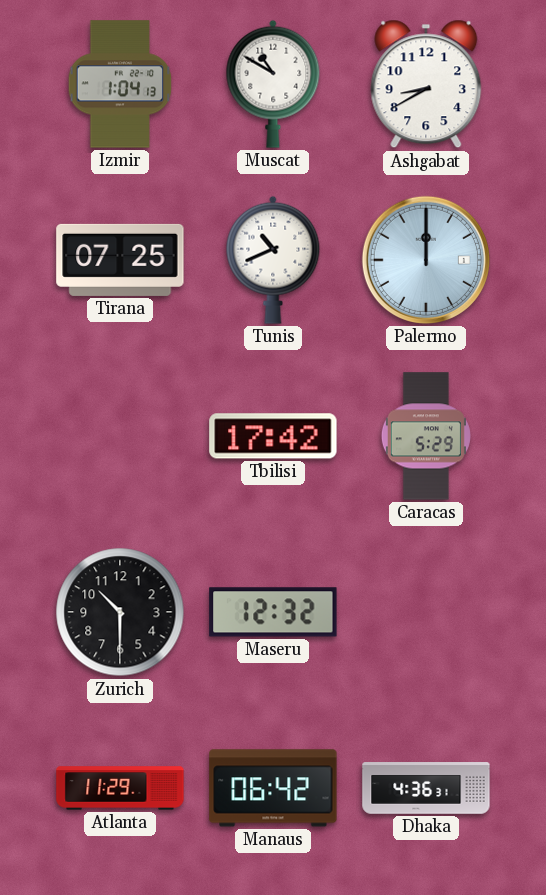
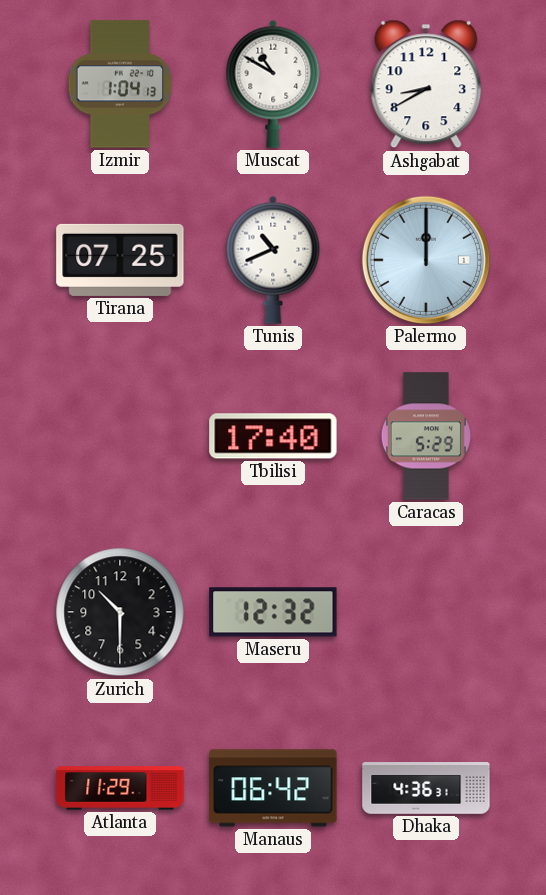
Tbilisi: 17:42 -> 17:40 (273, 436)
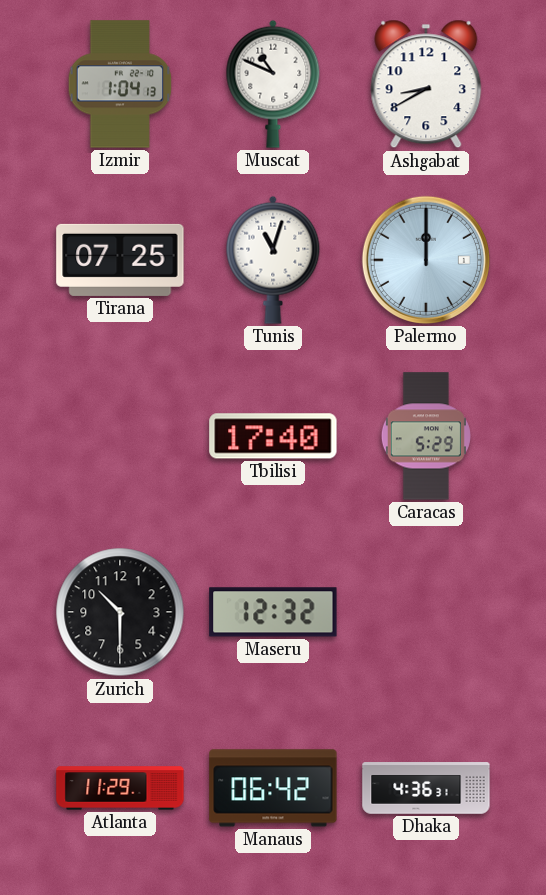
Muscat: 10:50 -> 10:49 (273, 84)
Tunis: 10:41 -> 11:03 (273, 260)
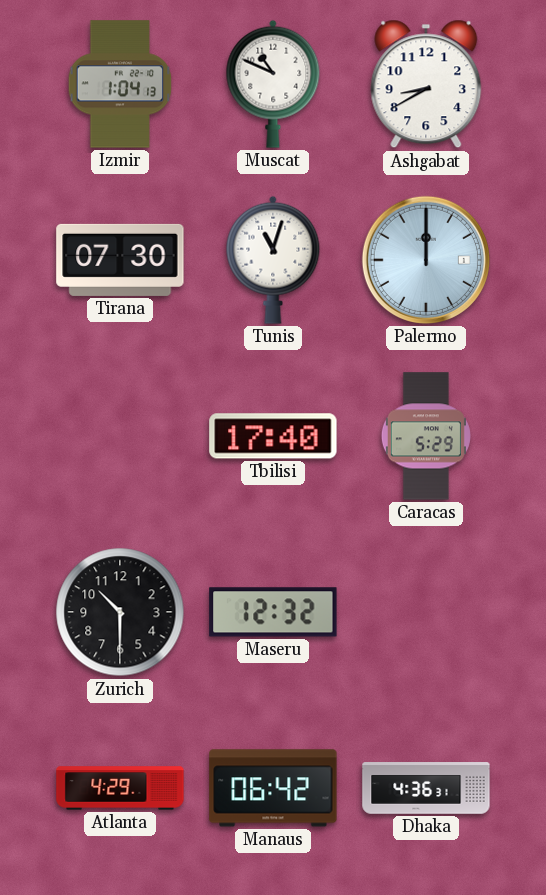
Tirana: 07:25 -> 07:30 (120, 260)
Atlanta: 11:29 -> 4:29 (120, 788)
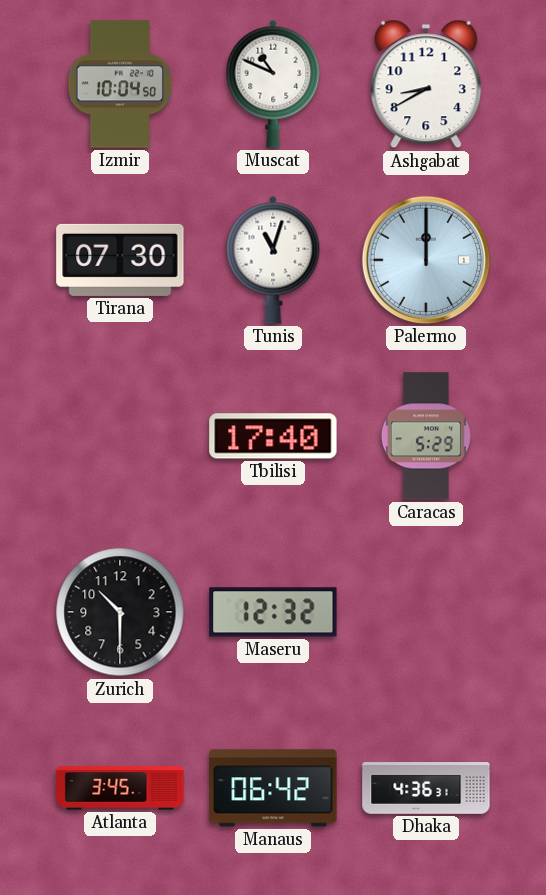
Izmir: 1:04 -> 10:04 (120, 84)
Atlanta: 4:29 -> 3:45 (120, 788)
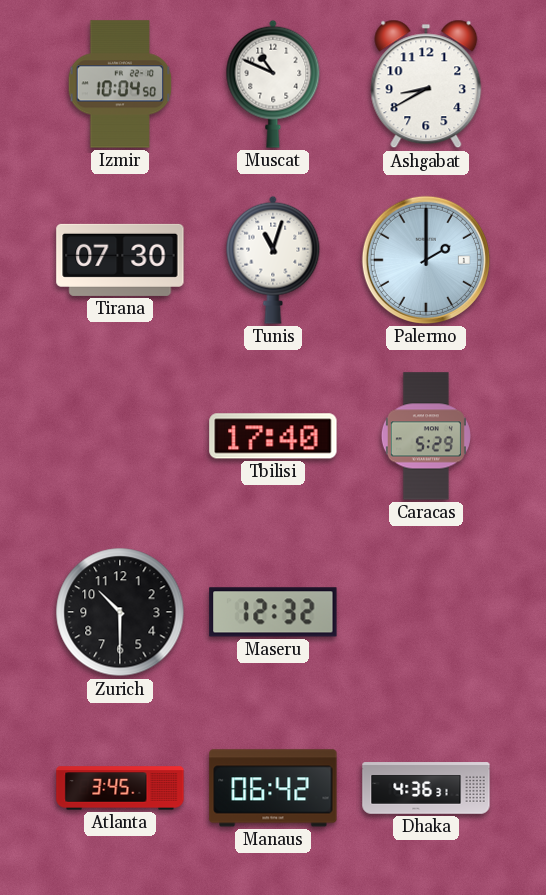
Palermo: 12:00 -> 2:00 (426, 260)
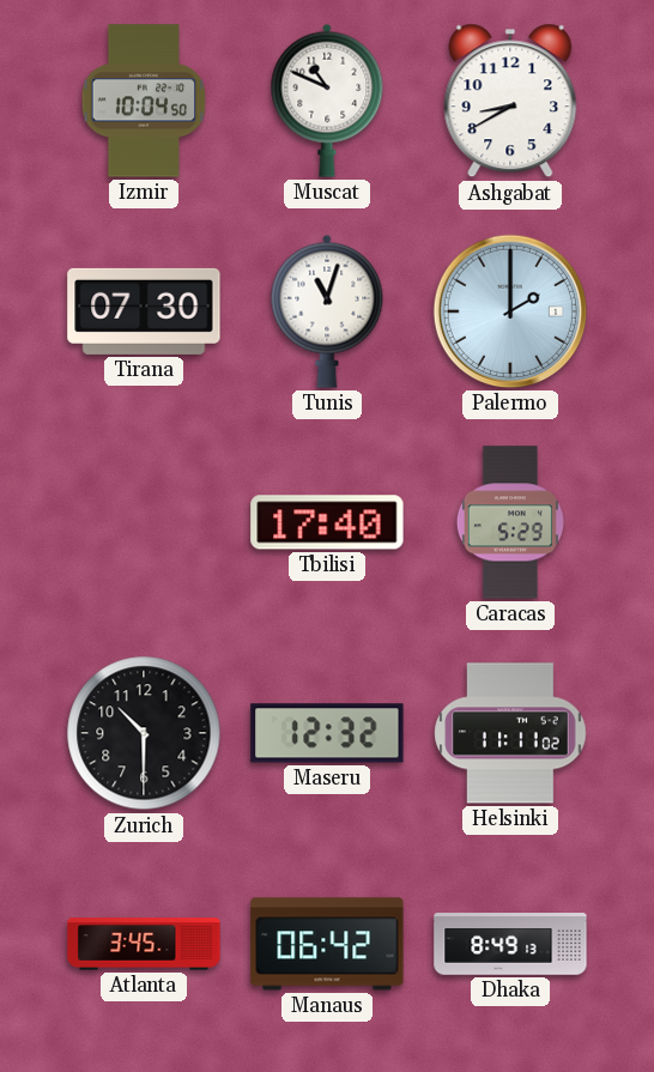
Helsinki: none -> 11:11 (510, 733)
Dhaka: 4:36 -> 8:49 (510, 944)
